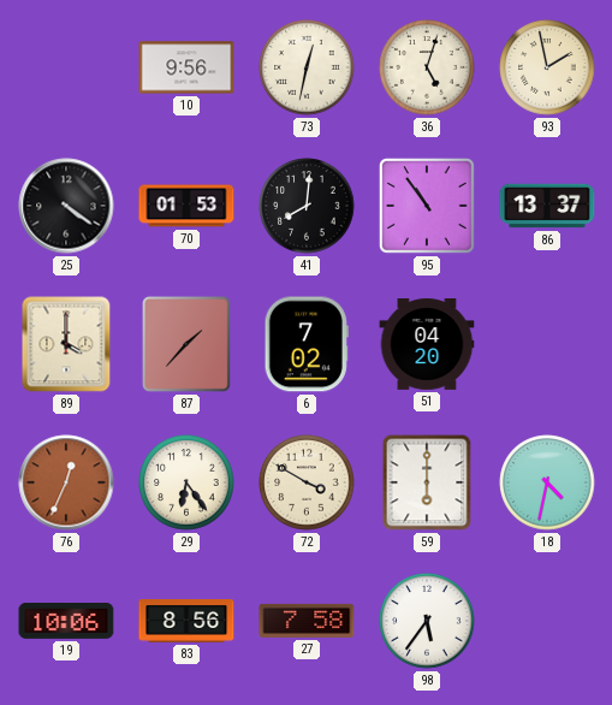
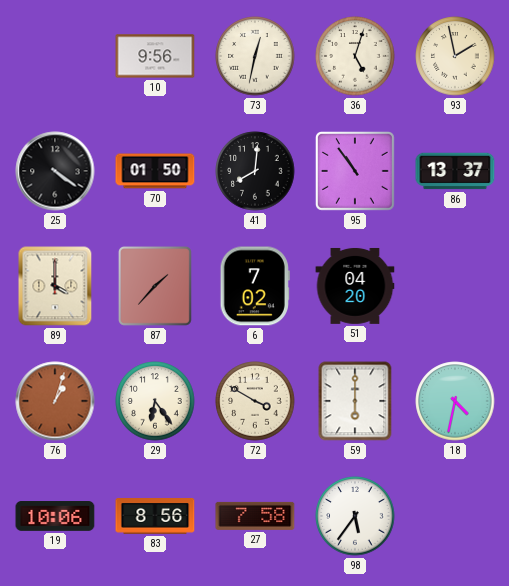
70: 01:53 -> 01:50 (155, 171)
76: 12:34 -> 1:03 (55, 401)
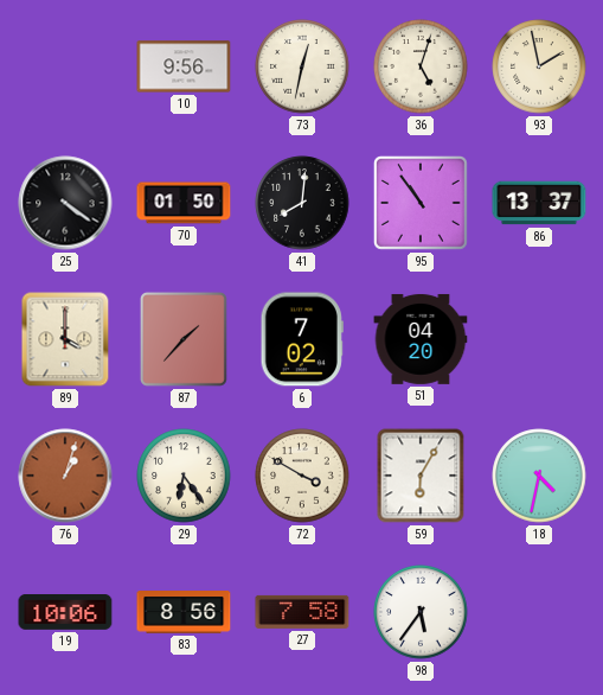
59: 6:00 -> 6:05 (421, 476)
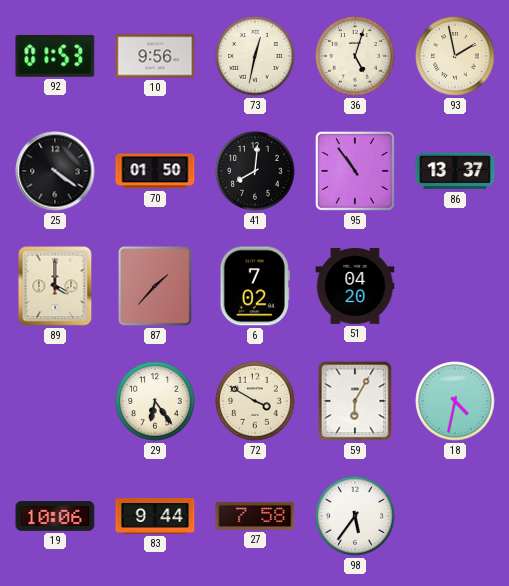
92: none -> 01:53 (55, 56)
76: 1:03 -> none (65, 476)
83: 8:56 -> 9:44 (155, 516)
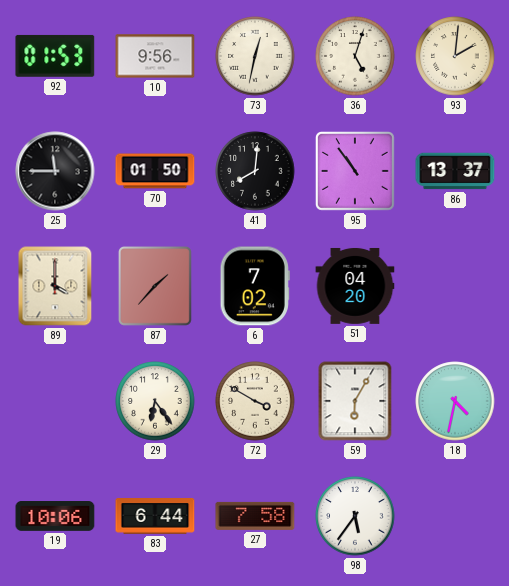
93: 1:58 -> 2:01 (455, 56)
25: 4:21 -> 11:45 (55, 171)
83: 9:44 -> 6:44 (155, 516)
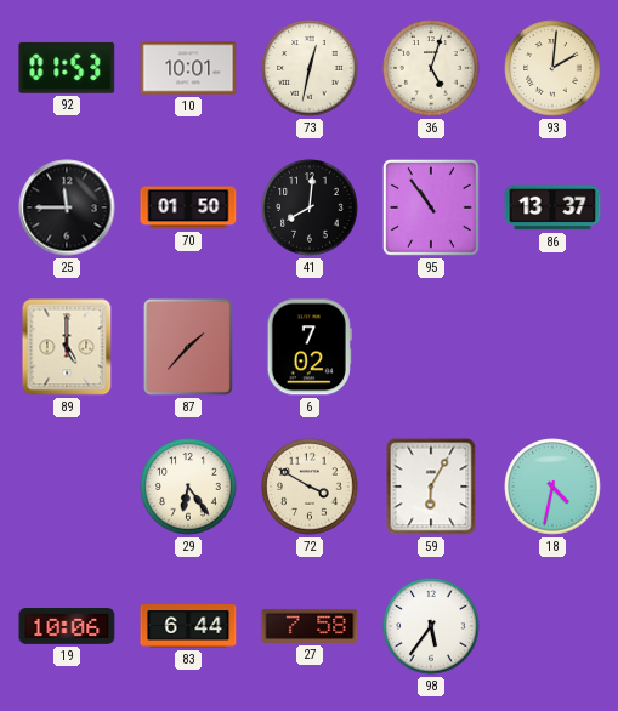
10: 9:56 -> 10:01 (188, 68)
89: 4:00 -> 5:00 (67, 347)
51: 04:20 -> none (355, 286)
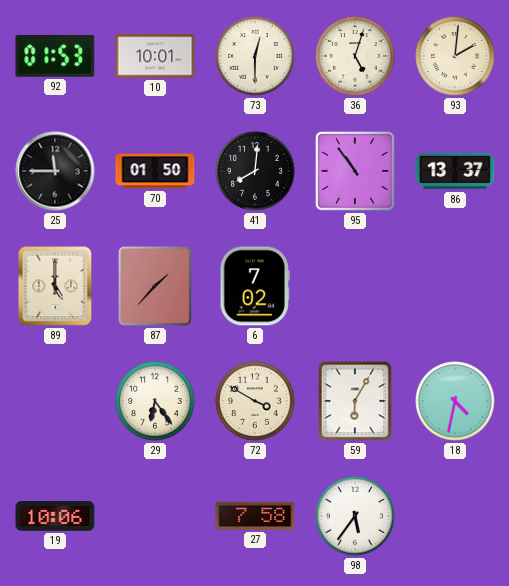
73: 12:32 -> 12:30 (255, 56)
83: 6:44 -> none (188, 626)
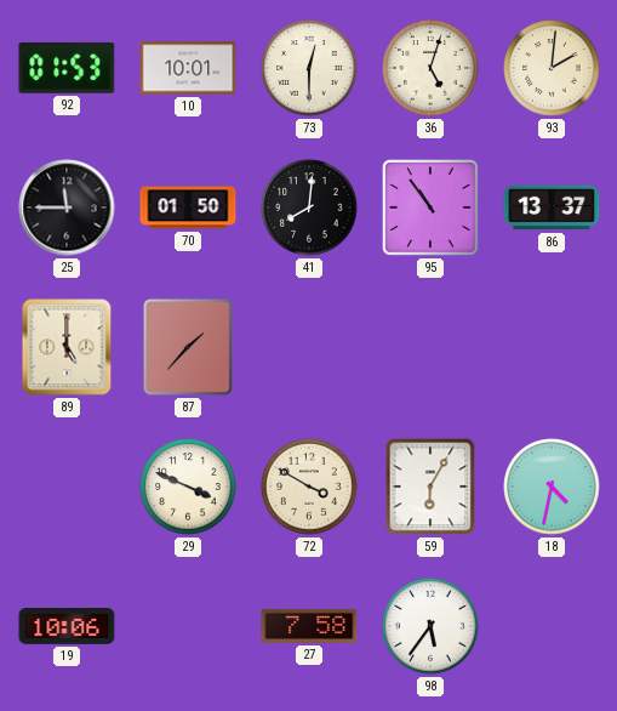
6: 7:02 -> none (255, 286)
29: 6:24 -> 3:49 (188, 487)
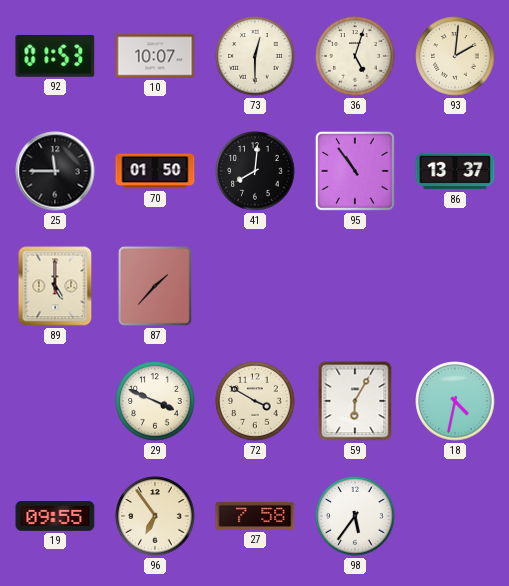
10: 10:01 -> 10:07 (155, 56)
19: 10:06 -> 09:55 (55, 517)
96: none -> 6:54 (155, 516)
